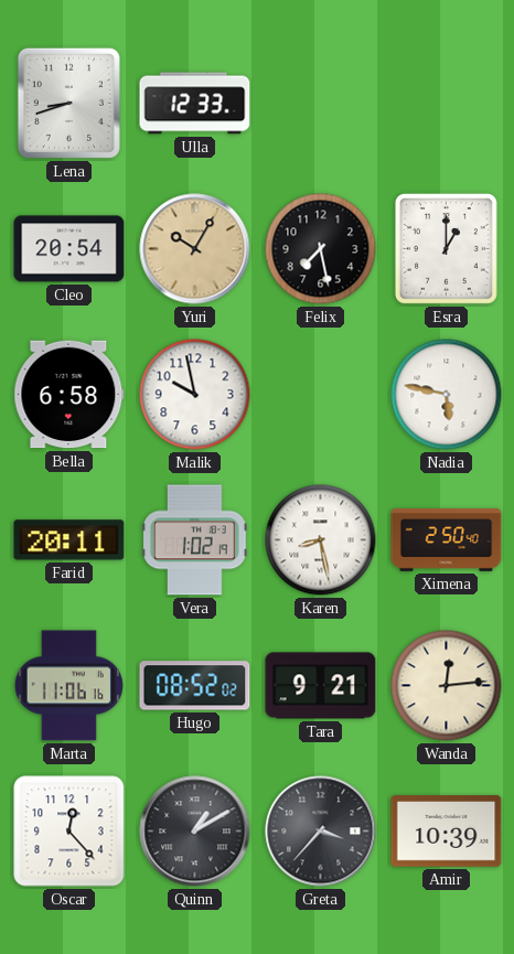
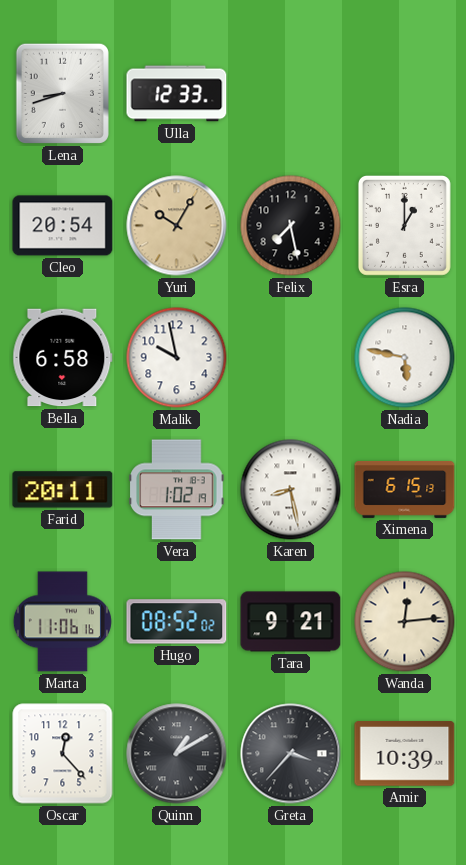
Ximena: 2:50 -> 6:15 (405, 489)
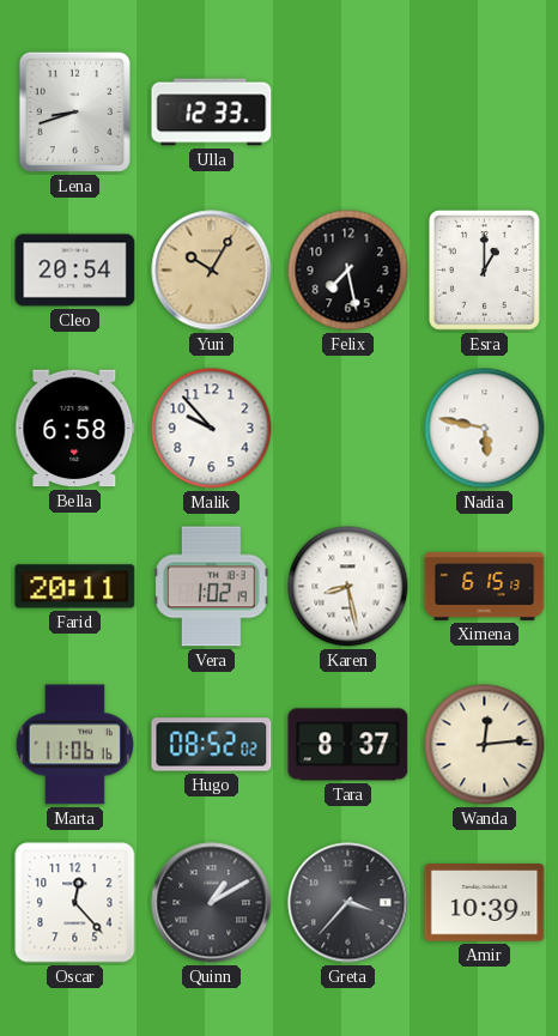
Malik: 9:58 -> 9:53 (212, 429)
Tara: 9:21 -> 8:37 (348, 745)
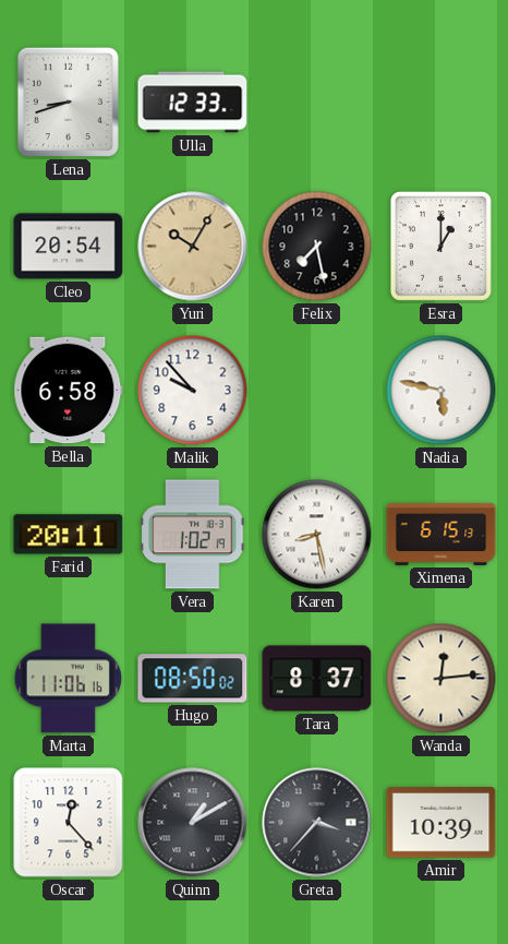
Hugo: 08:52 -> 08:50 (193, 679)
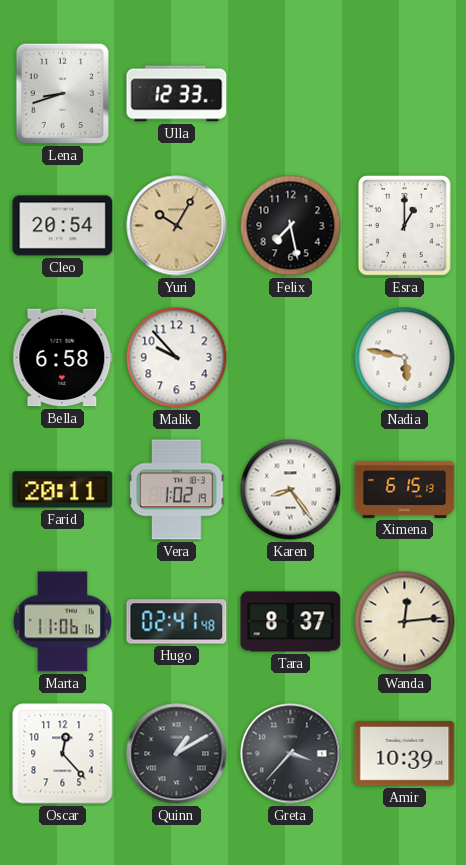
Karen: 8:28 -> 8:24 (291, 490)
Hugo: 08:50 -> 02:41 (177, 622)
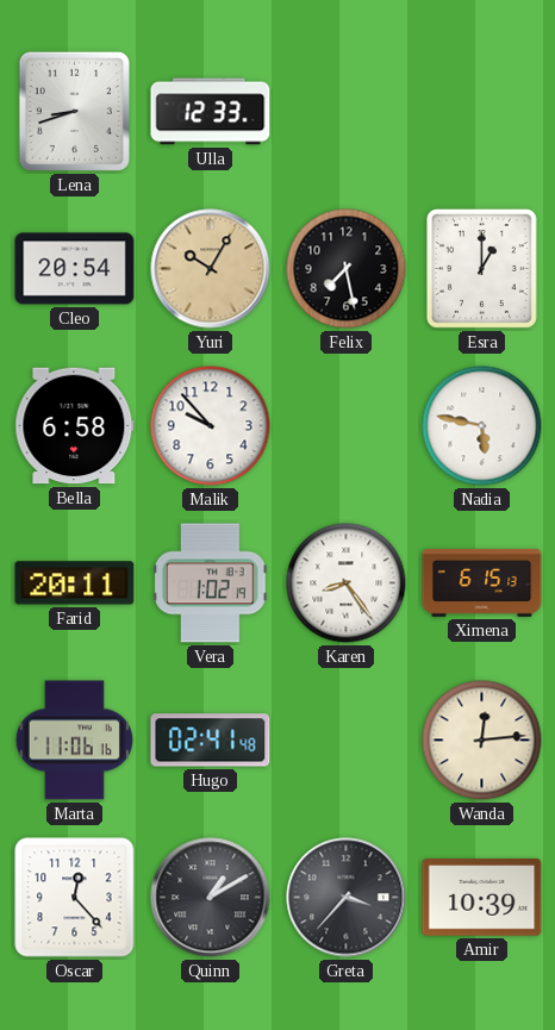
Tara: 8:37 -> none (291, 622)
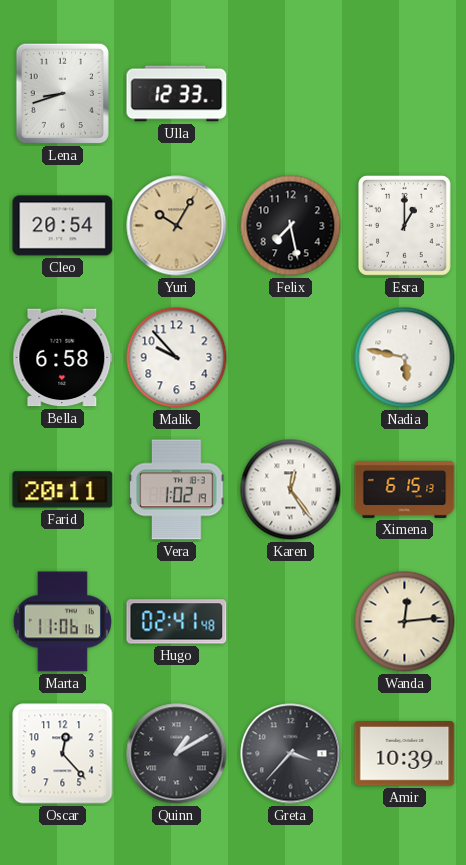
Karen: 8:24 -> 12:24 (291, 490)
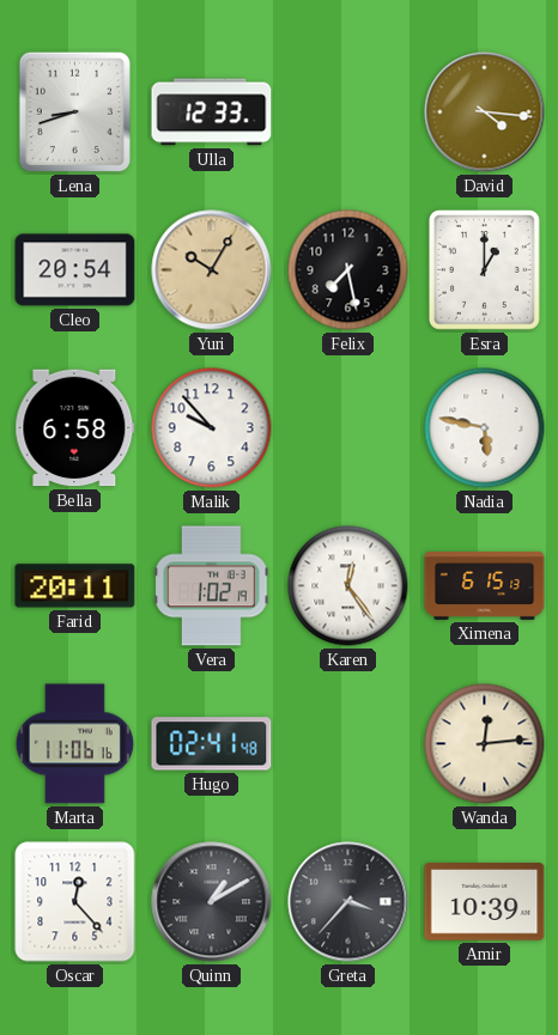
David: none -> 4:16 (485, 112)
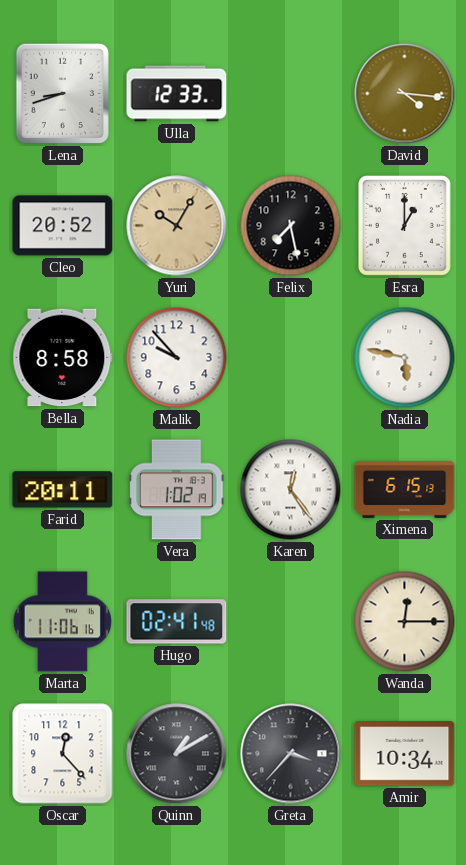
Cleo: 20:54 -> 20:52 (63, 226)
Bella: 6:58 -> 8:58 (63, 358)
Wanda: 12:14 -> 12:15 (405, 622)
Amir: 10:39 -> 10:34 (405, 754)
